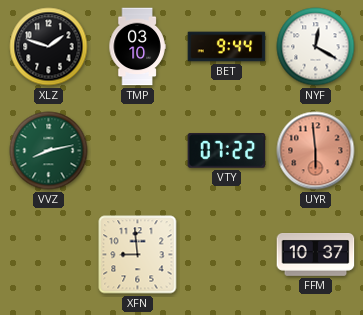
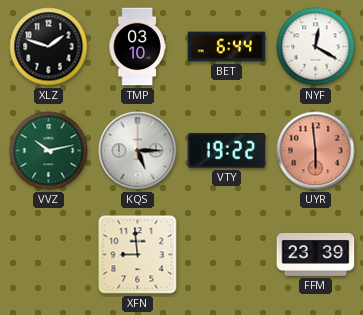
BET: 9:44 -> 6:44 (227, 47)
VVZ: 8:13 -> 10:13 (49, 151)
KQS: none -> 5:15 (138, 151)
VTY: 07:22 -> 19:22 (227, 151)
FFM: 10:37 -> 23:39 (316, 255)
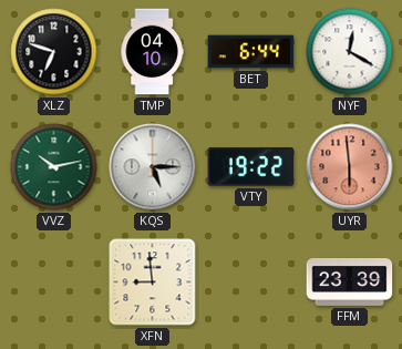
XLZ: 1:48 -> 6:48 (54, 52)
TMP: 03:10 -> 04:10 (152, 52)
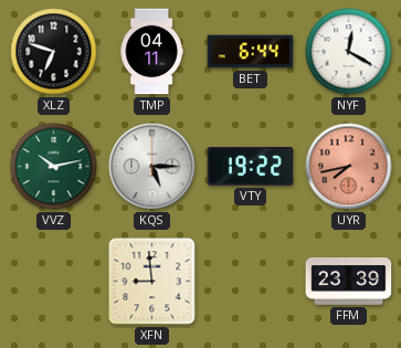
TMP: 04:10 -> 04:11 (151, 52)
UYR: 5:59 -> 7:43 (349, 167)
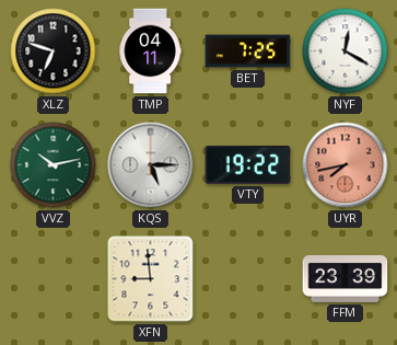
BET: 6:44 -> 7:25 (248, 51)
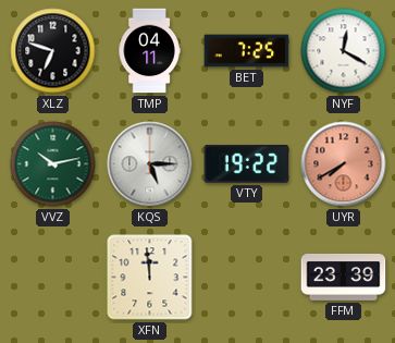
UYR: 7:43 -> 7:40 (344, 164)
XFN: 8:59 -> 11:59 (150, 278)
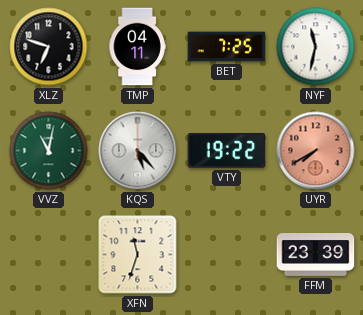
NYF: 12:20 -> 11:32 (316, 47)
VVZ: 10:13 -> 11:02 (49, 151)
KQS: 5:15 -> 5:23 (138, 151)
XFN: 11:59 -> 11:33 (138, 255)
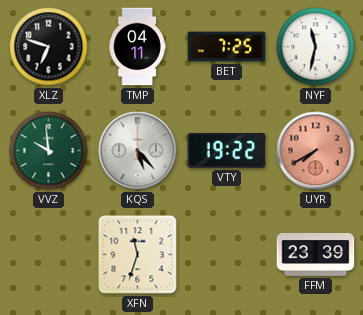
VVZ: 11:02 -> 9:59 (49, 151)
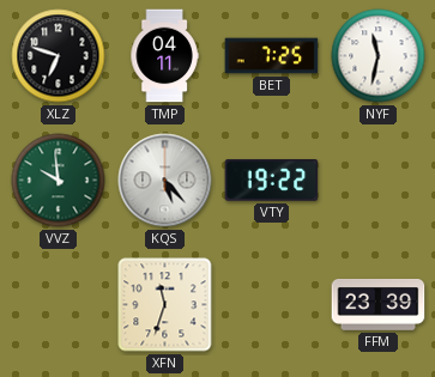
UYR: 7:40 -> none (316, 151)
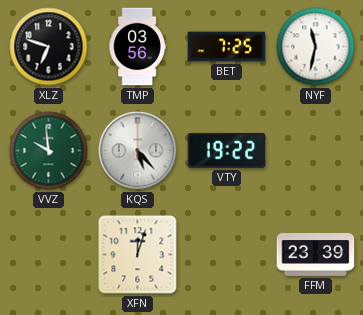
TMP: 04:11 -> 03:56 (137, 47)
XFN: 11:33 -> 12:03 (138, 255)
